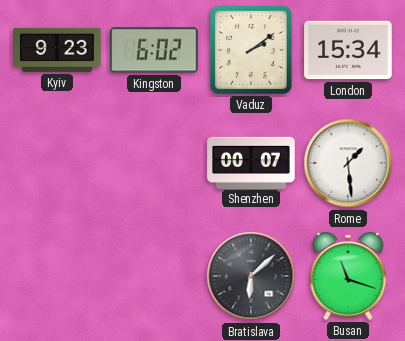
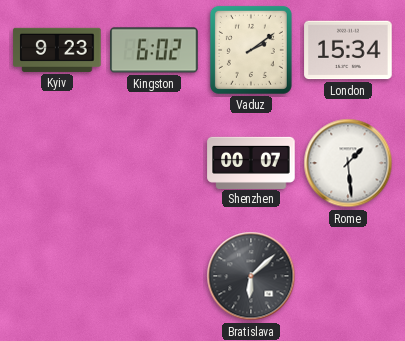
Busan: 11:18 -> none (348, 276)
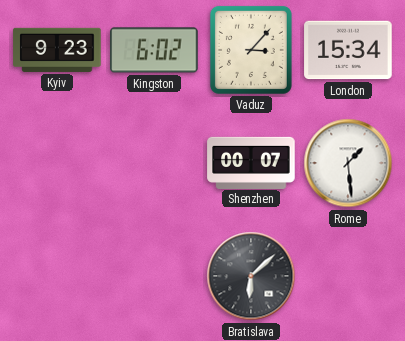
Vaduz: 2:09 -> 3:07 (251, 50)
